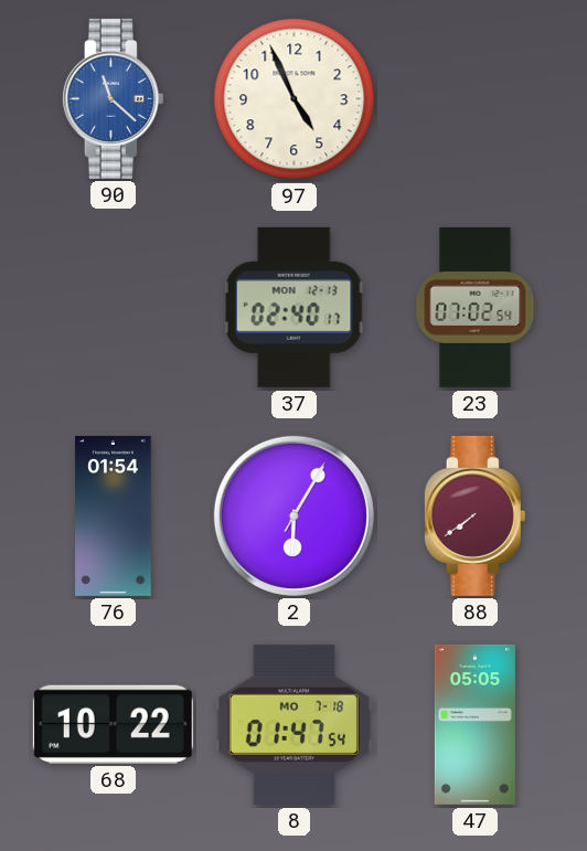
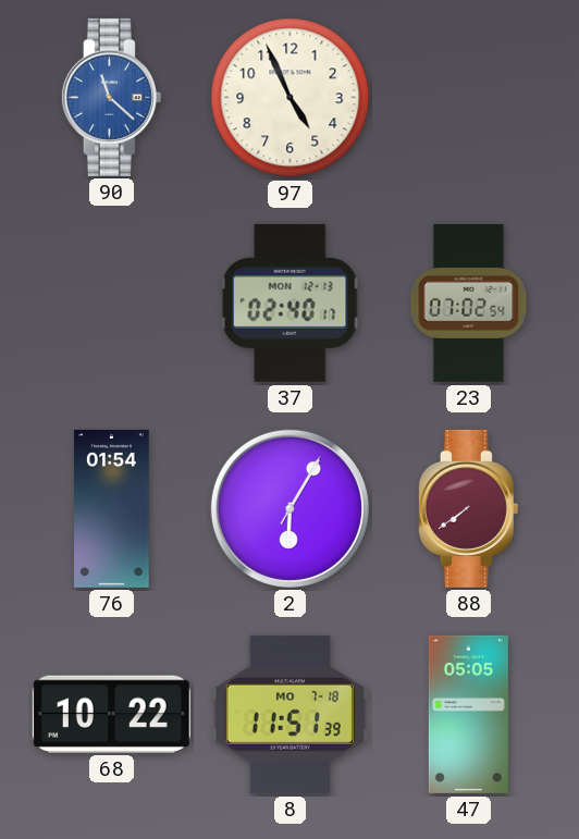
8: 01:47 -> 11:51 (289, 714)
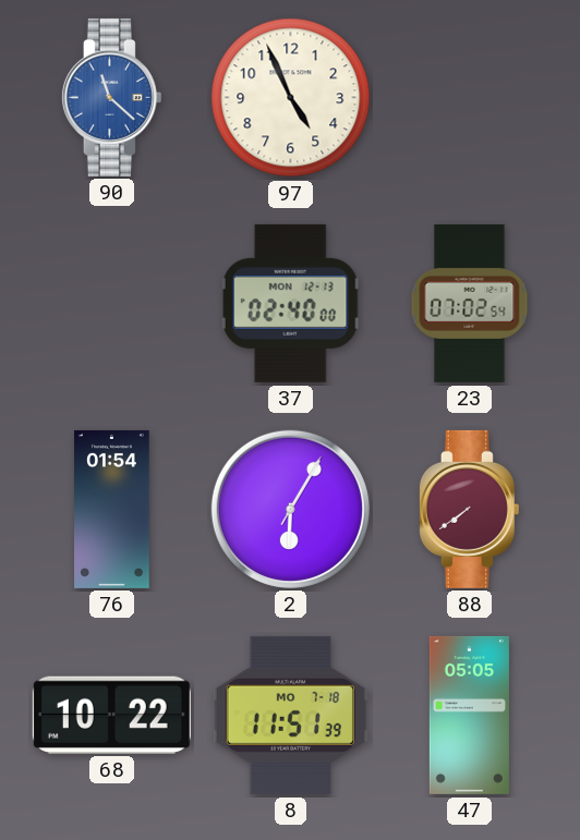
37: 02:40:17 -> 02:40:00 (291, 303)
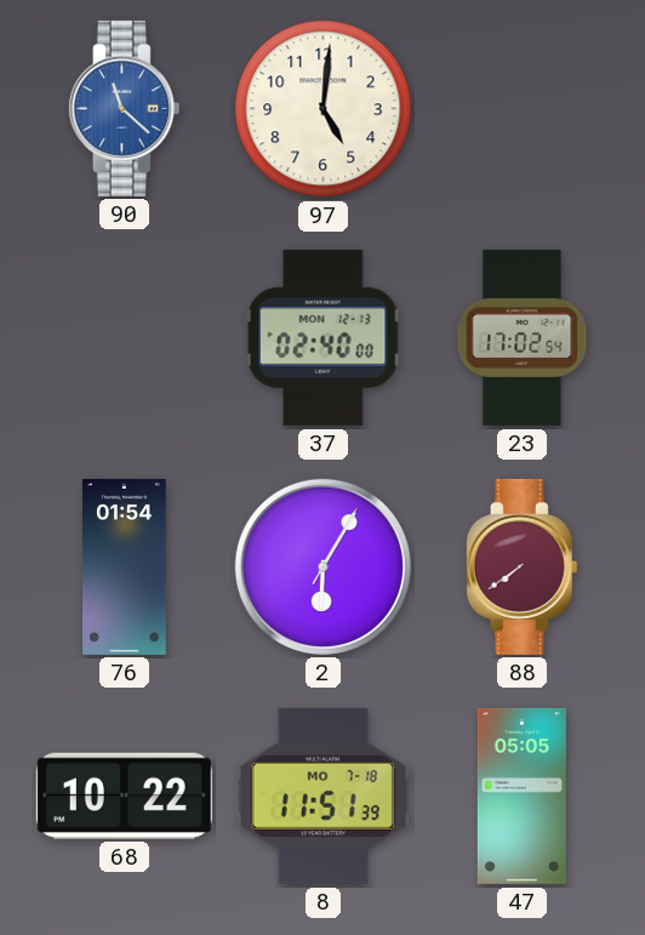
97: 4:56 -> 5:01 (324, 109)
23: 07:02 -> 17:02 (523, 337)
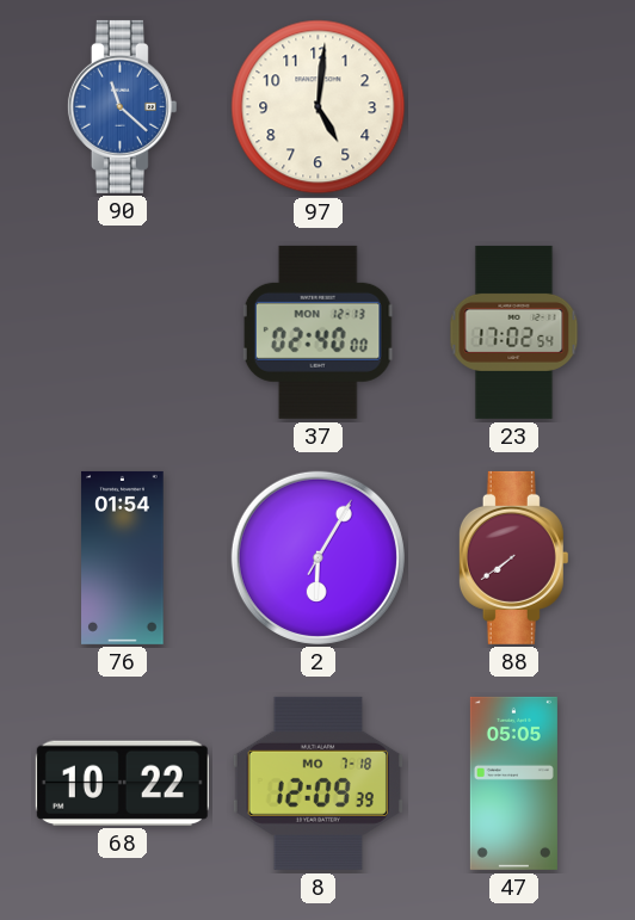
8: 11:51 -> 12:09 (317, 783)
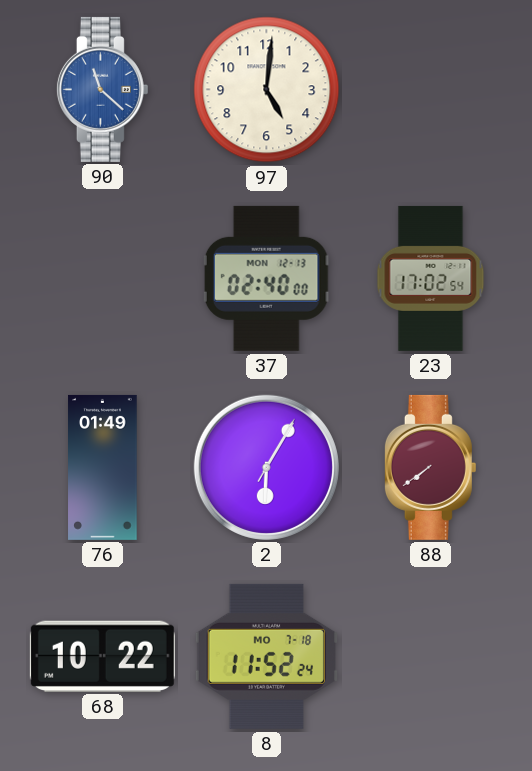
76: 01:54 -> 01:49 (103, 467)
8: 12:09 -> 11:52 (266, 656)
47: 05:05 -> none (513, 783)
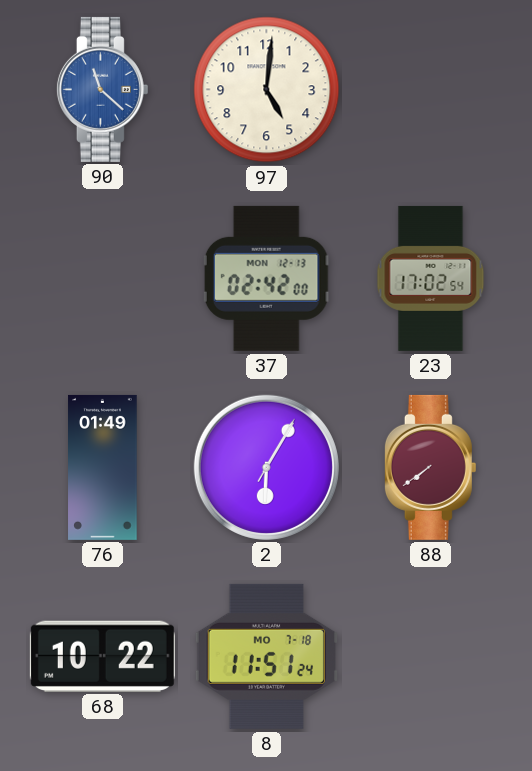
37: 02:40 -> 02:42 (267, 278)
8: 11:52 -> 11:51 (266, 656)
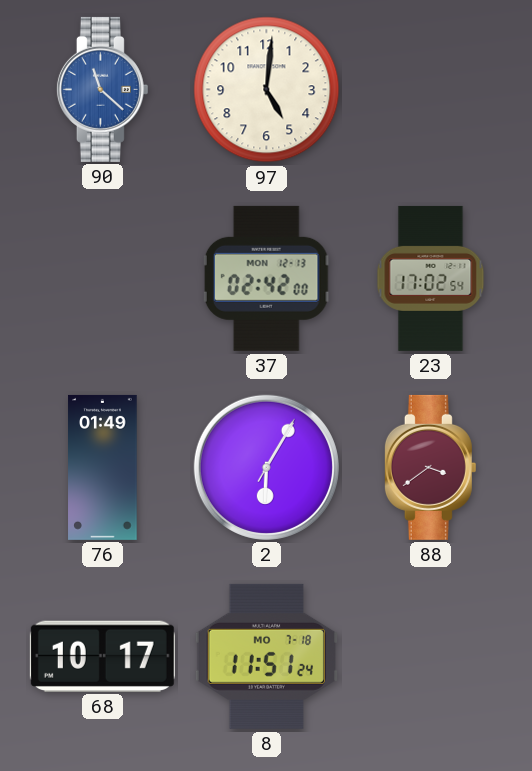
88: 7:39 -> 3:39 (430, 467)
68: 10:22 -> 10:17 (102, 656)
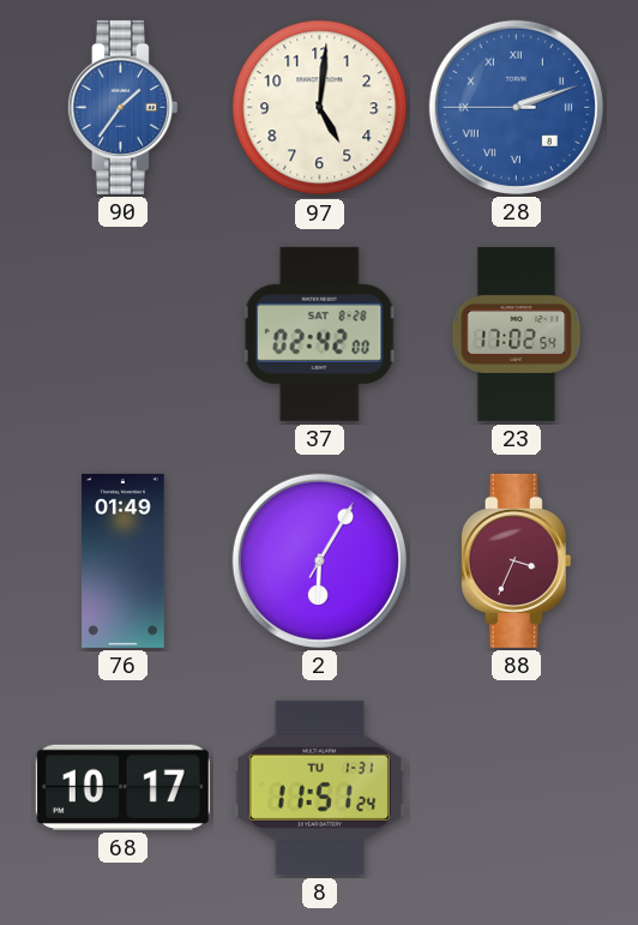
90: 11:22 -> 1:36 (122, 107)
28: none -> 2:11 (516, 107)
37 date: MON 12-13 -> SAT 8-28 (320, 334)
88: 3:39 -> 3:34 (516, 560)
8 date: MO 7-18 -> TU 1-31 (319, 787)
